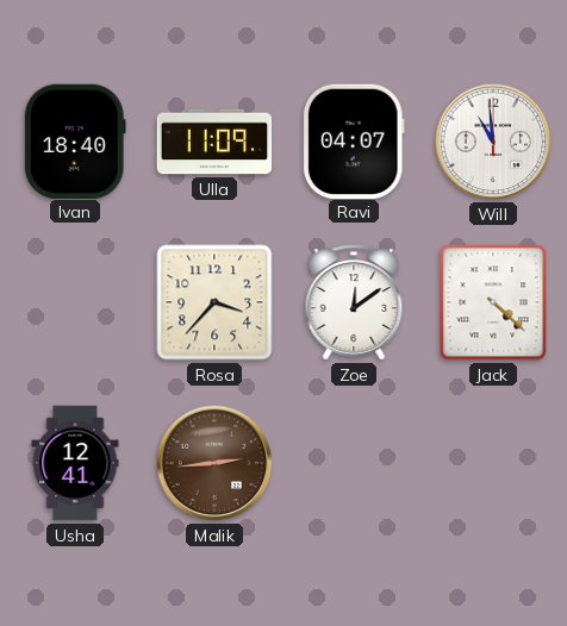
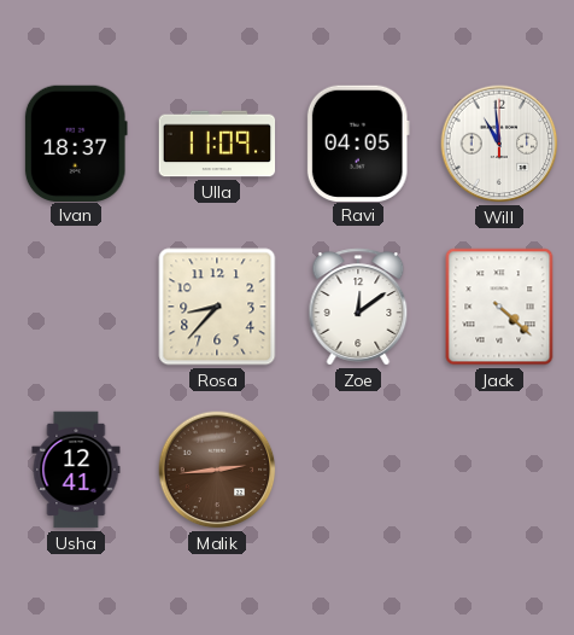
Ivan: 18:40 -> 18:37 (76, 142)
Ravi: 04:07 -> 04:05 (358, 142)
Rosa: 3:37 -> 8:37 (217, 307)
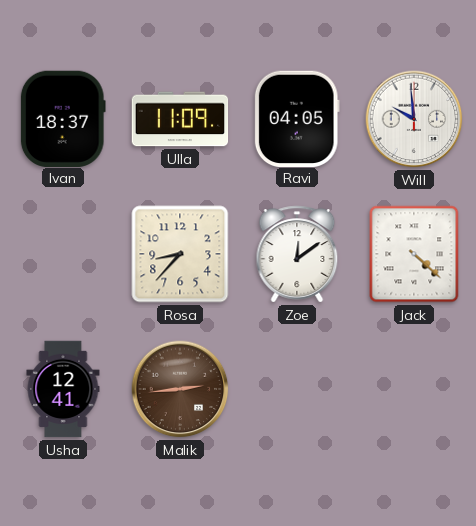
Will: 10:59 -> 9:59 (414, 119)
